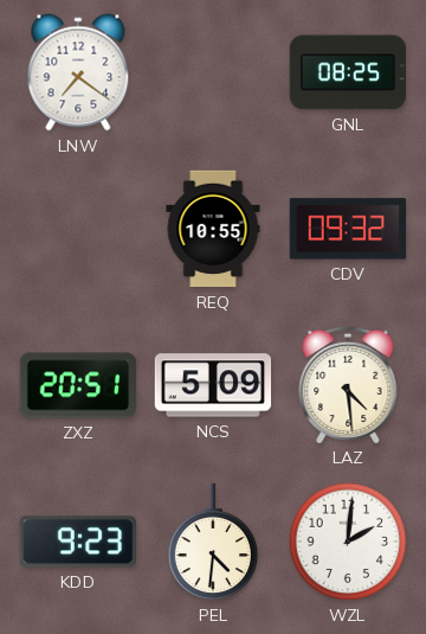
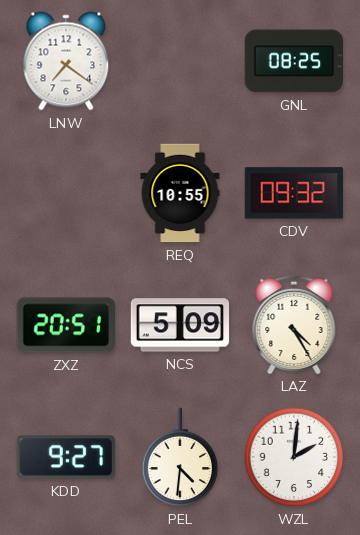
LAZ: 4:29 -> 4:25 (294, 324)
KDD: 9:23 -> 9:27 (65, 457)
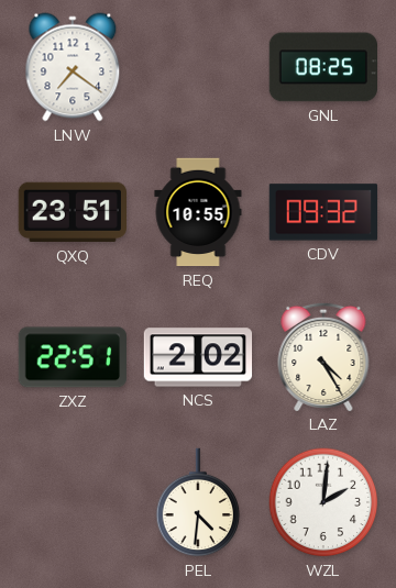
QXQ: none -> 23:51 (71, 212)
ZXZ: 20:51 -> 22:51 (71, 357)
NCS: 5:09 -> 2:02 (198, 357)
KDD: 9:27 -> none (65, 457)
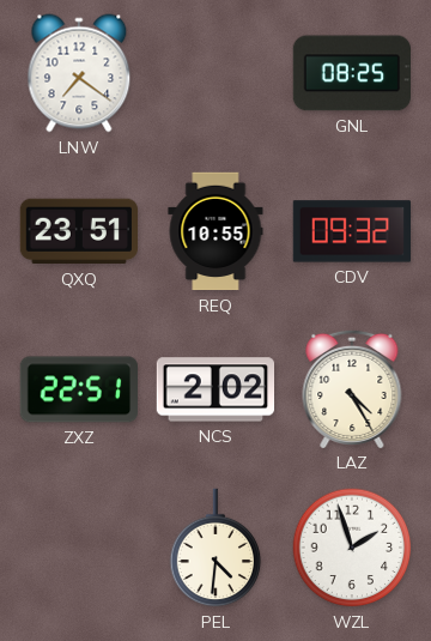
WZL: 2:01 -> 1:57 (352, 548)
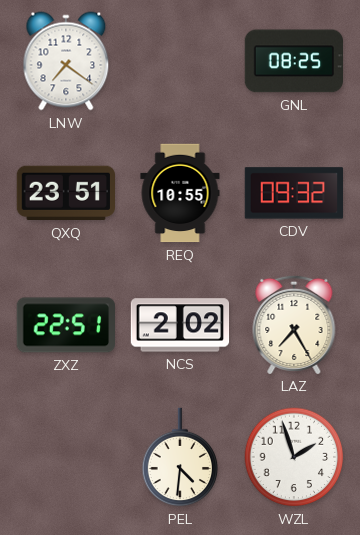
LAZ: 4:25 -> 7:25 (294, 324)
